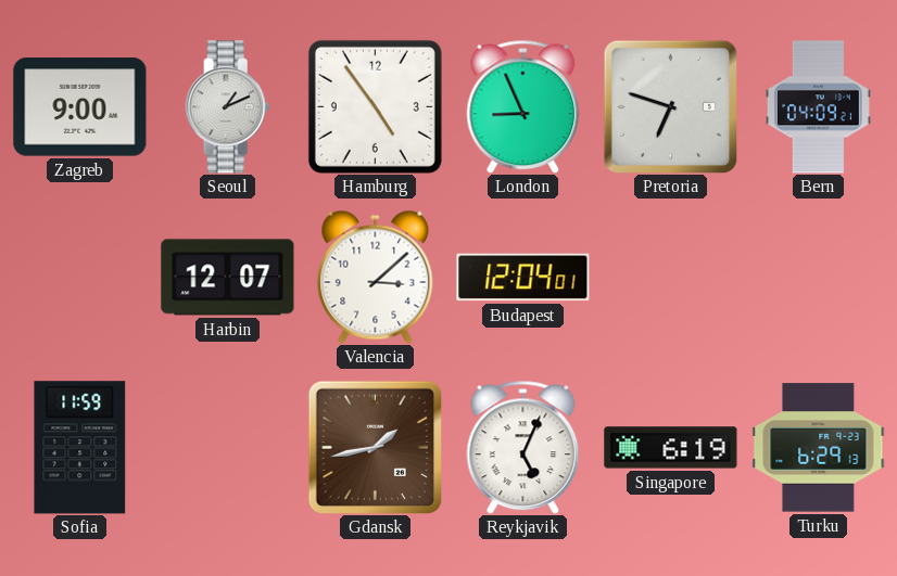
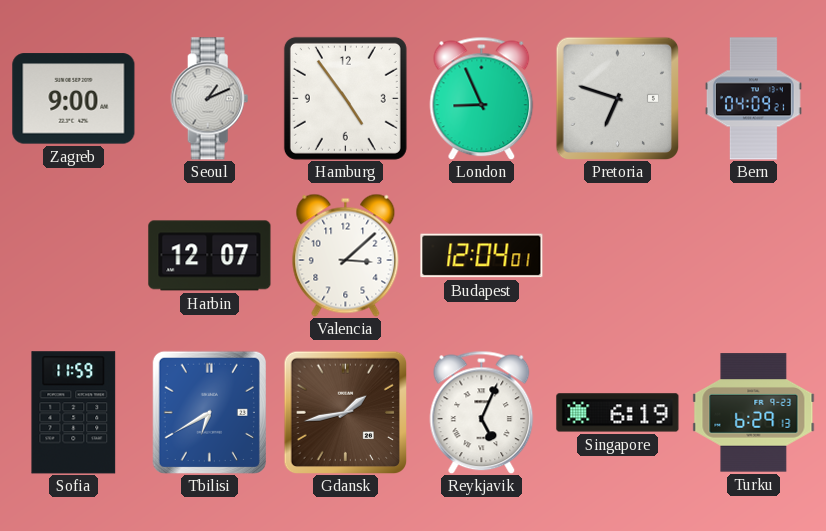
Tbilisi: none -> 6:40 (209, 412)
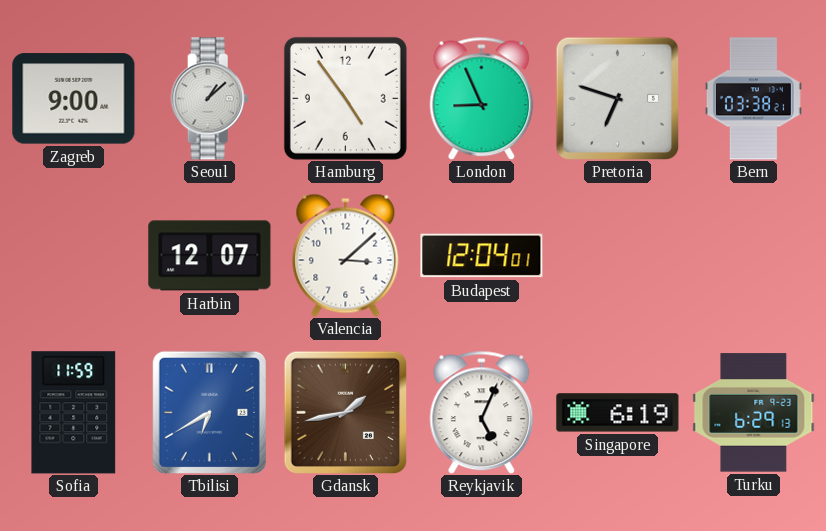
Seoul: 1:11 -> 1:08 (210, 99)
Bern: 04:09 -> 03:38 (753, 99)
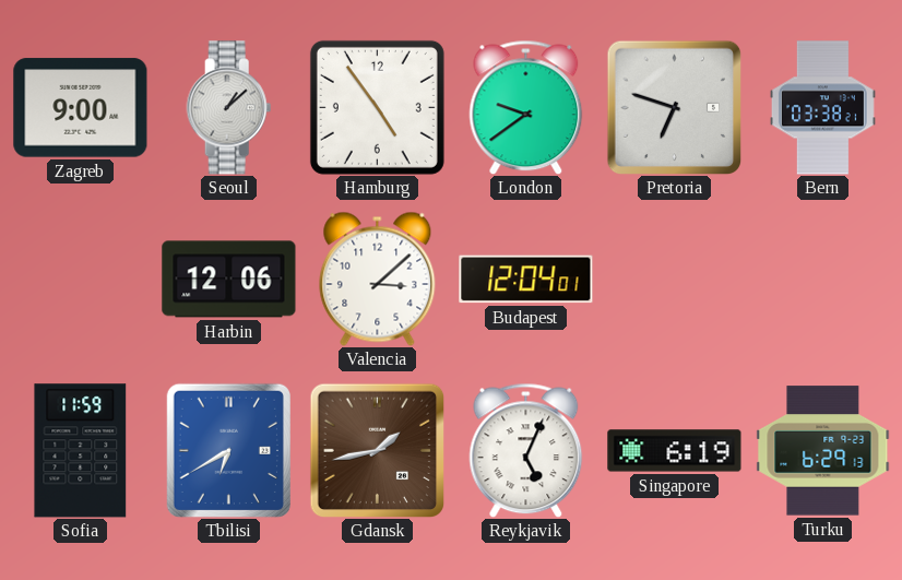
London: 8:56 -> 9:39 (526, 107)
Harbin: 12:07 -> 12:06 (229, 280)
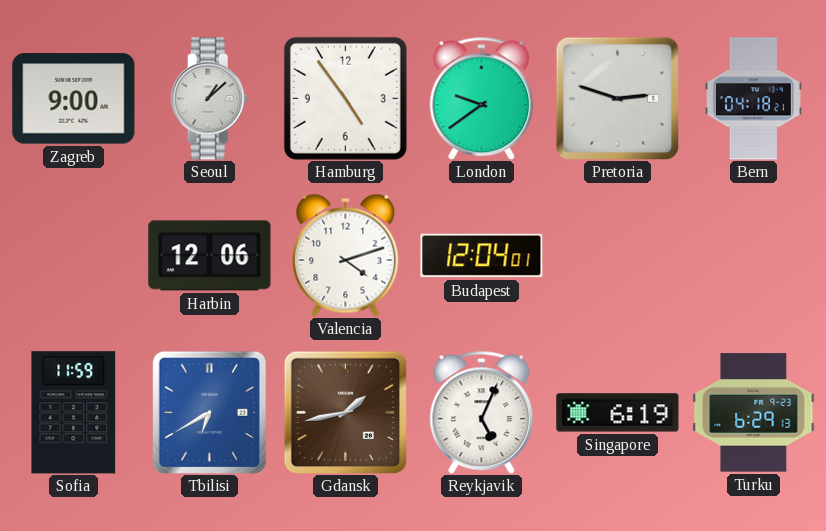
Pretoria: 6:48 -> 2:48 (617, 98)
Bern: 03:38 -> 04:18 (753, 99)
Valencia: 3:08 -> 4:12 (346, 255)
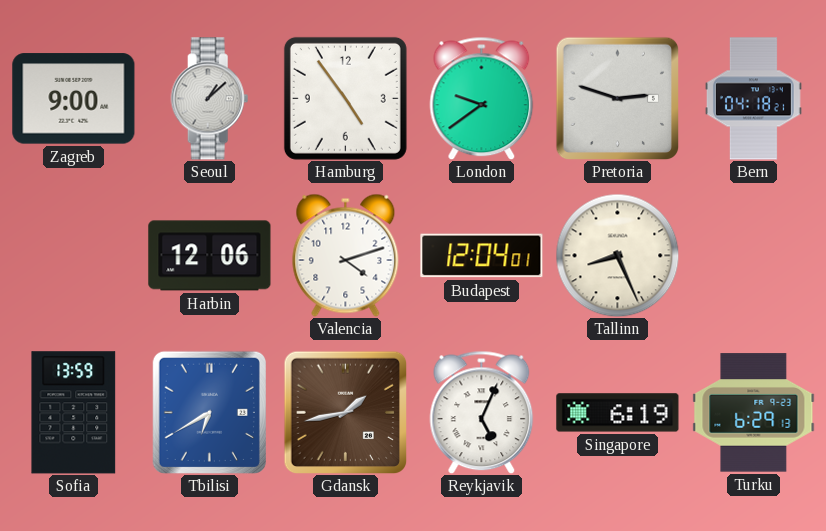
Tallinn: none -> 8:26 (617, 255)
Sofia: 11:59 -> 13:59 (74, 413)
